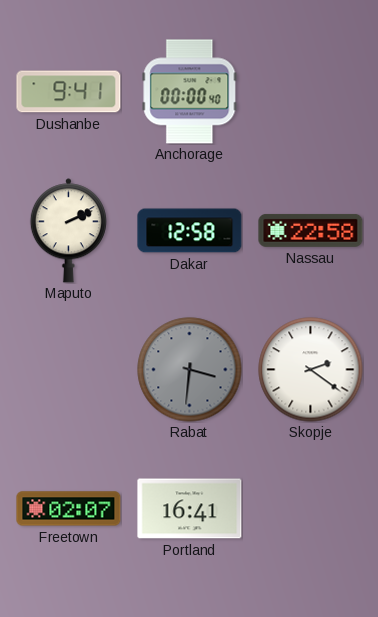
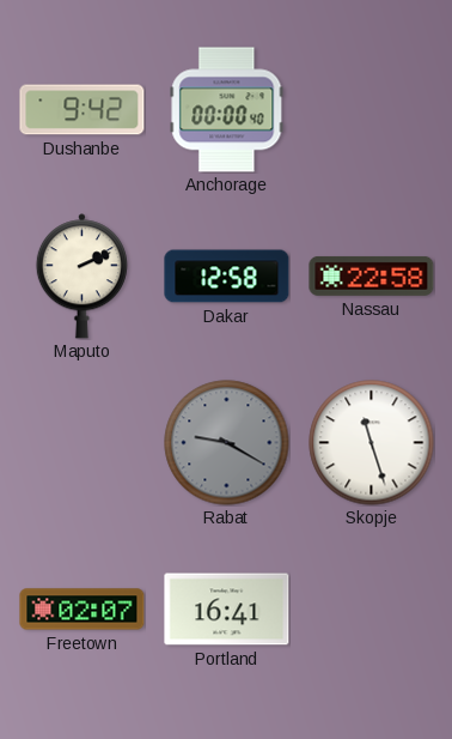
Dushanbe: 9:41 -> 9:42 (83, 110)
Rabat: 3:31 -> 9:20 (227, 443)
Skopje: 2:21 -> 11:27 (372, 443)
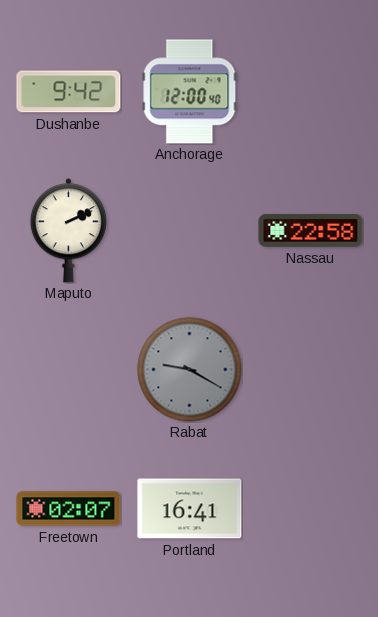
Anchorage: 00:00 -> 12:00 (190, 92)
Dakar: 12:58 -> none (227, 277)
Skopje: 11:27 -> none (372, 443)
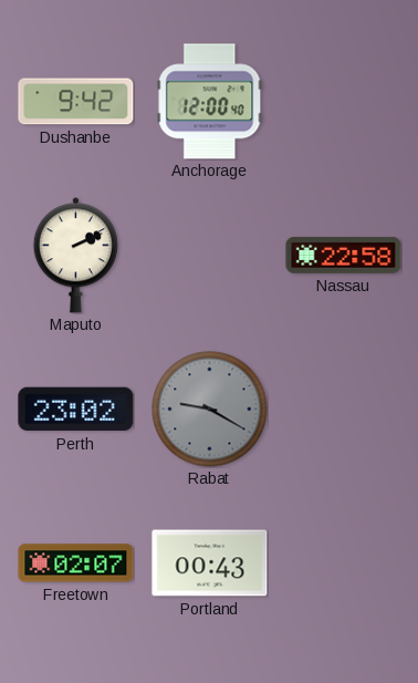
Perth: none -> 23:02 (76, 410)
Portland: 16:41 -> 00:43 (210, 563)
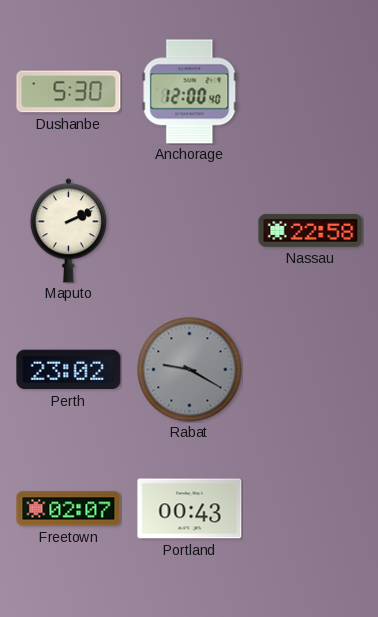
Dushanbe: 9:42 -> 5:30 (69, 92)
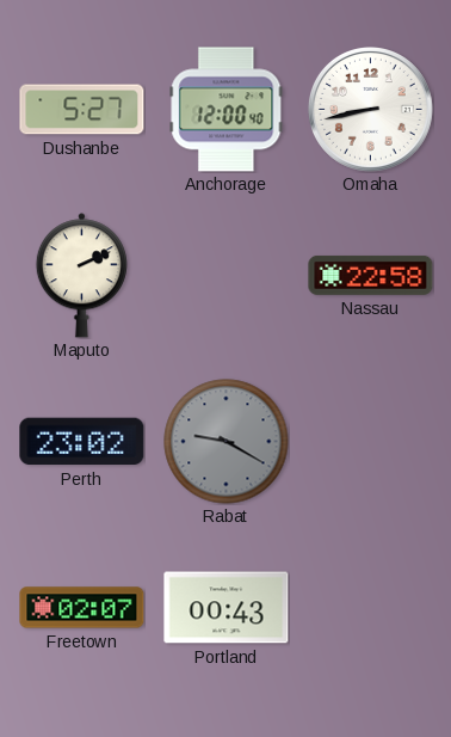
Dushanbe: 5:30 -> 5:27 (82, 110)
Omaha: none -> 8:43 (371, 110)
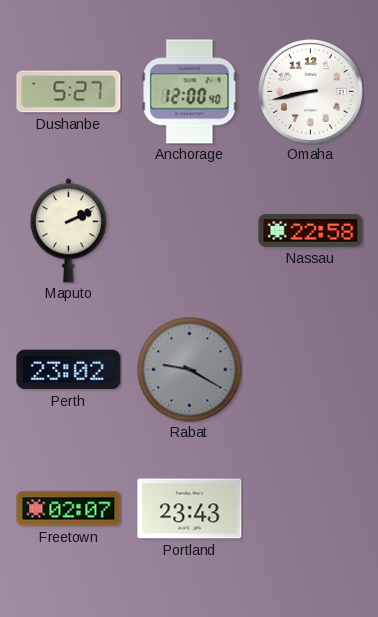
Portland: 00:43 -> 23:43 (190, 509)
